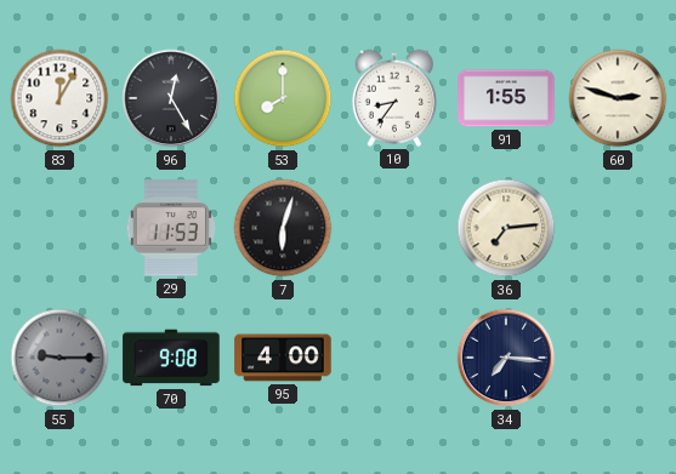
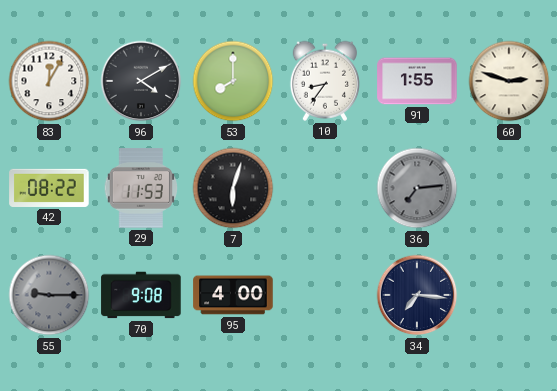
96: 12:25 -> 4:10 (141, 81)
42: none -> 08:22 (49, 188)
36 dial: cream -> grey (417, 188)
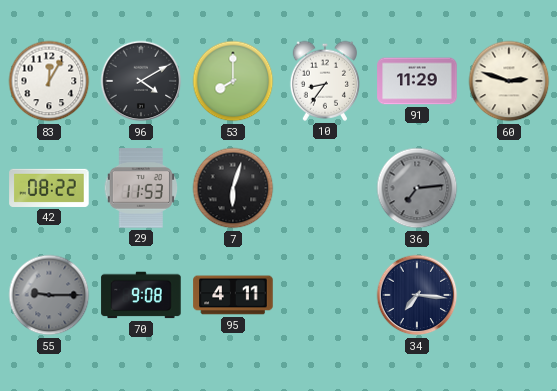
91: 1:55 -> 11:29 (417, 81)
95: 4:00 -> 4:11 (233, 295)
